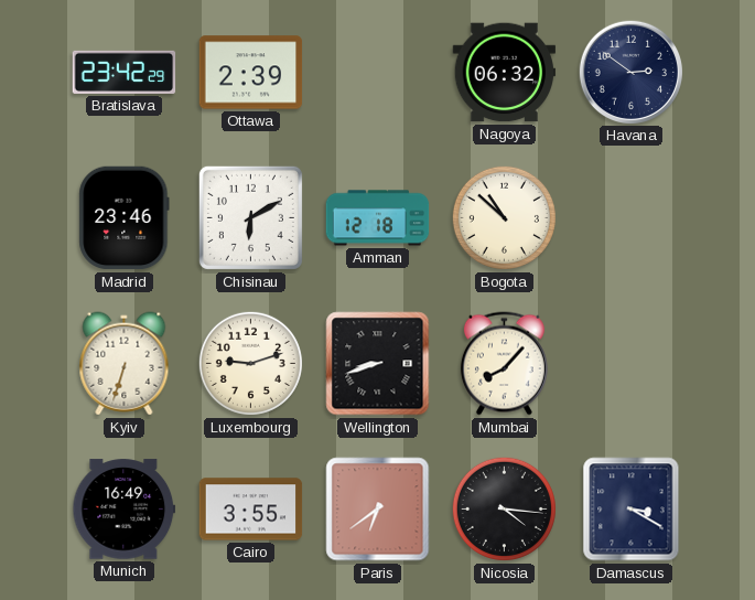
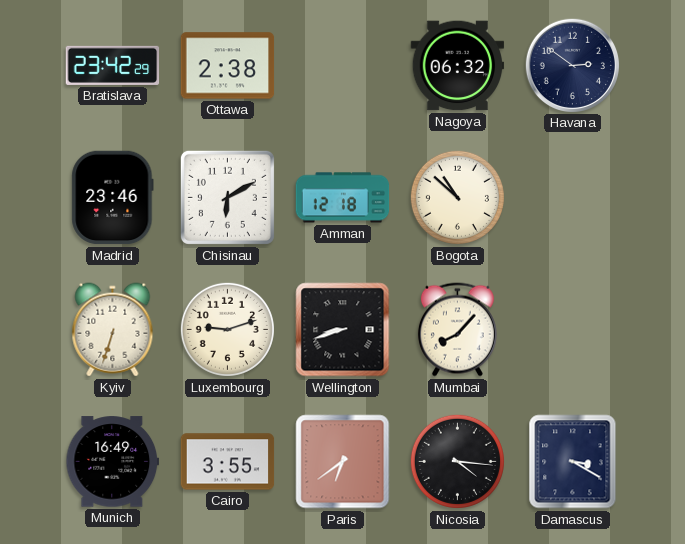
Ottawa: 2:39 -> 2:38 (228, 66)
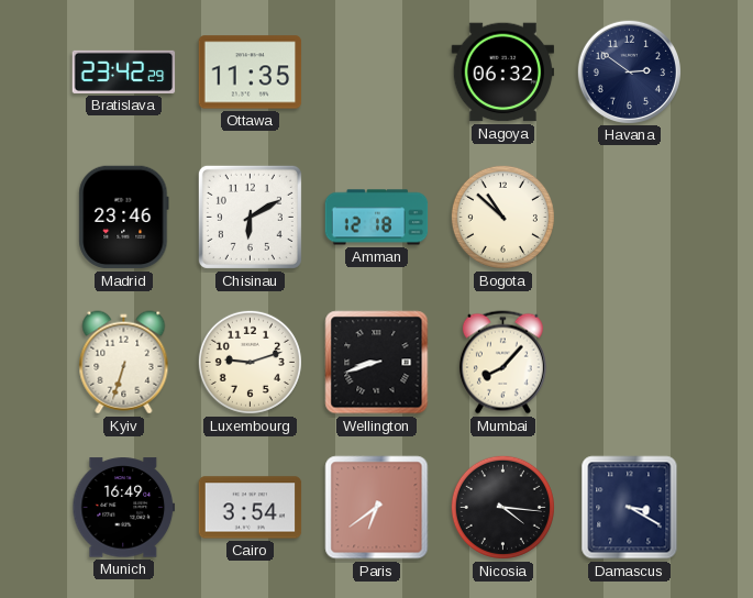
Ottawa: 2:38 -> 11:35 (251, 73)
Cairo: 3:55 -> 3:54 (251, 508)
